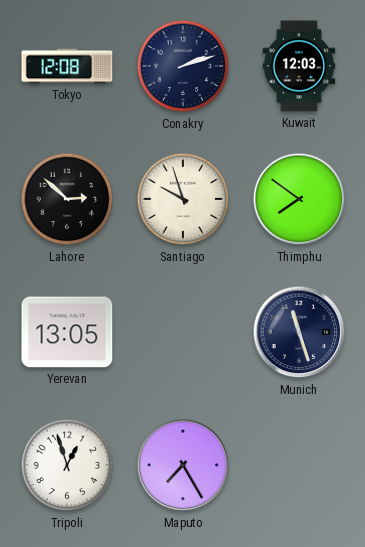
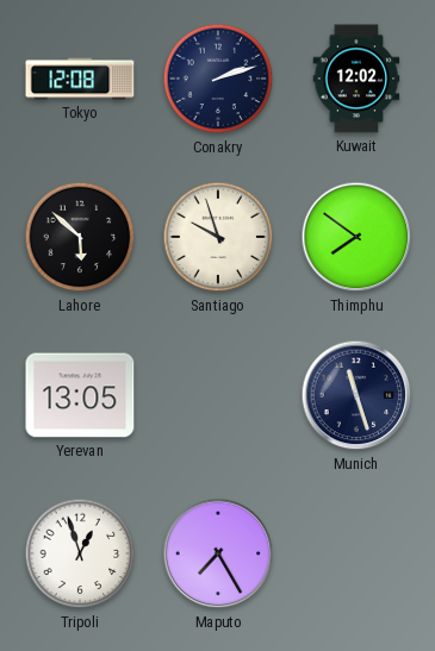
Kuwait: 12:03 -> 12:02 (356, 79)
Lahore: 2:52 -> 5:52 (80, 237)
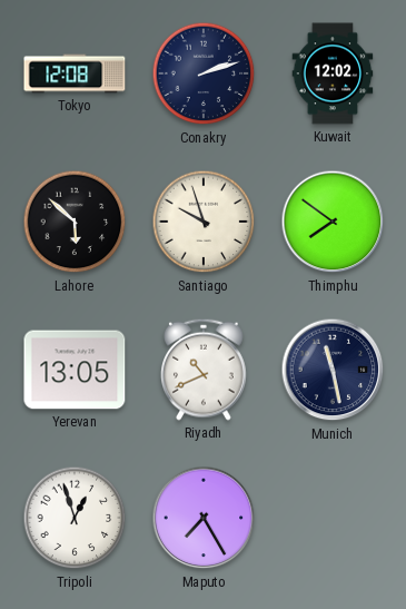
Riyadh: none -> 10:41 (205, 370)
Munich: 11:27 -> 11:28 (333, 370)
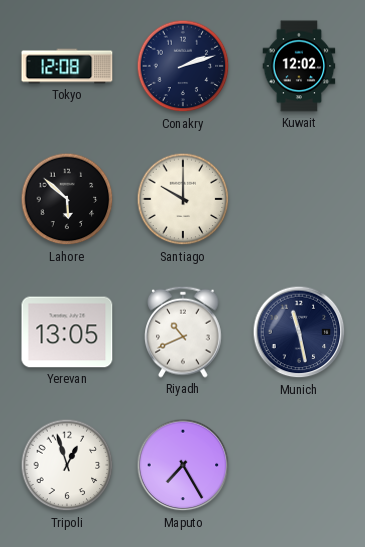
Santiago: 9:57 -> 10:00 (183, 199)
Thimphu: 7:51 -> none (333, 222)
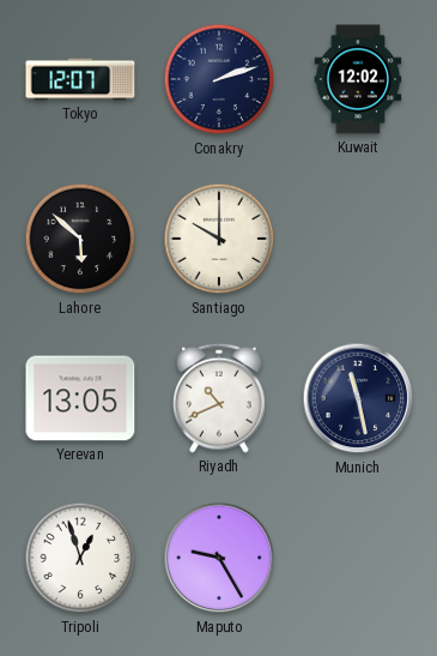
Tokyo: 12:08 -> 12:07 (80, 79)
Maputo: 7:25 -> 9:25 (219, 558)
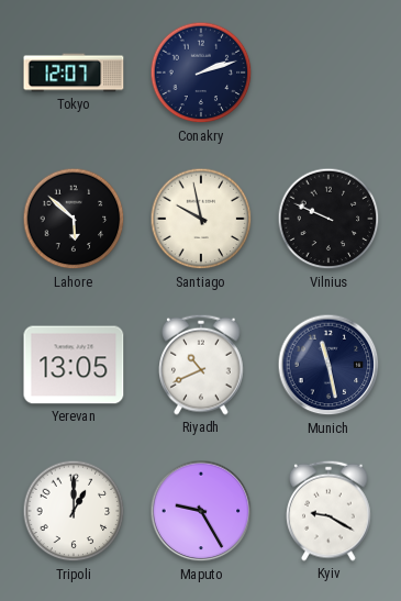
Kuwait: 12:02 -> none (358, 79)
Santiago: 10:00 -> 9:58 (201, 219)
Vilnius: none -> 9:49 (328, 219)
Tripoli: 12:57 -> 1:00 (74, 511)
Kyiv: none -> 9:20 (330, 511)
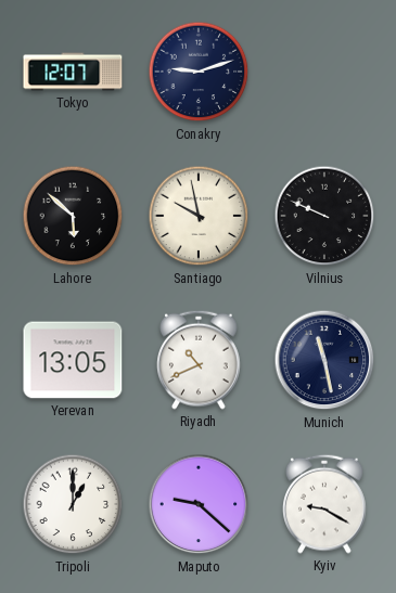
Conakry: 2:12 -> 9:12 (199, 72)
Maputo: 9:25 -> 9:22 (199, 504)
